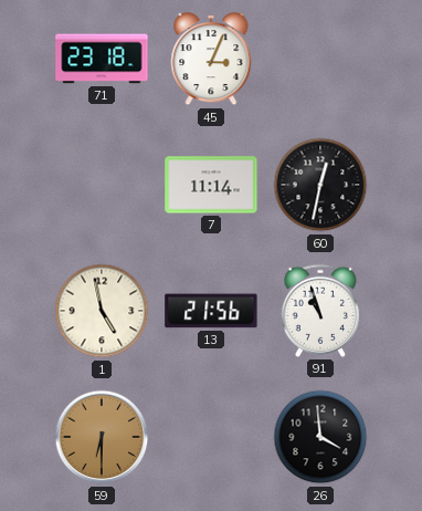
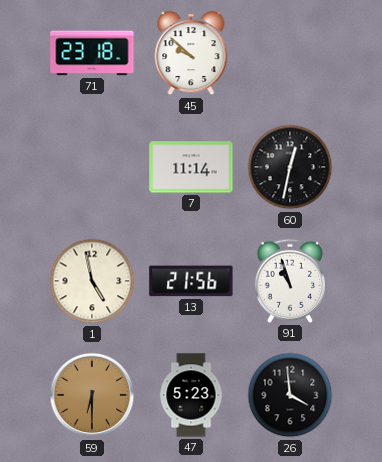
45: 3:04 -> 9:52 (191, 54)
47: none -> 5:23 (191, 395)
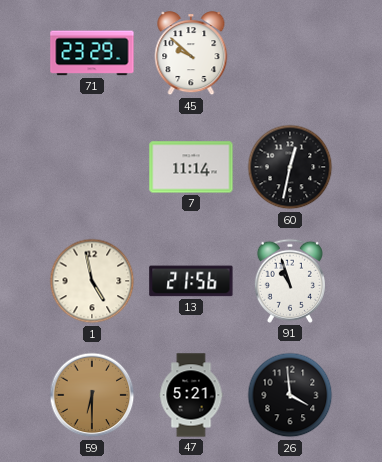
71: 23:18 -> 23:29 (92, 53)
47: 5:23 -> 5:21 (191, 395)
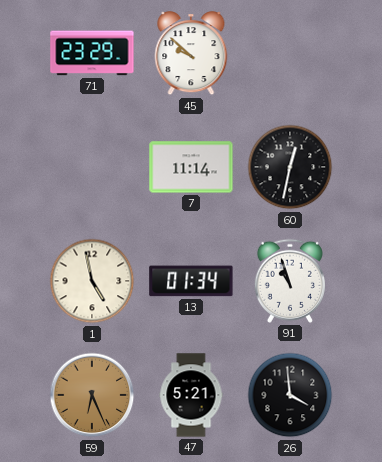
13: 21:56 -> 01:34 (191, 281)
59: 6:30 -> 6:26 (92, 395)
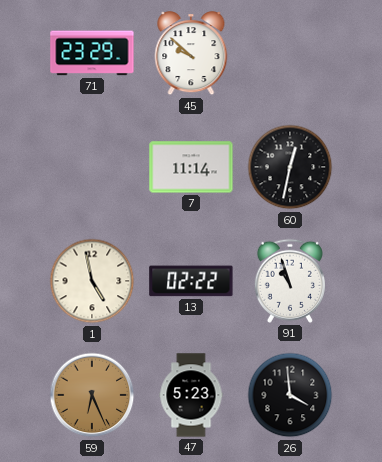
13: 01:34 -> 02:22 (191, 281)
47: 5:21 -> 5:23 (191, 395)
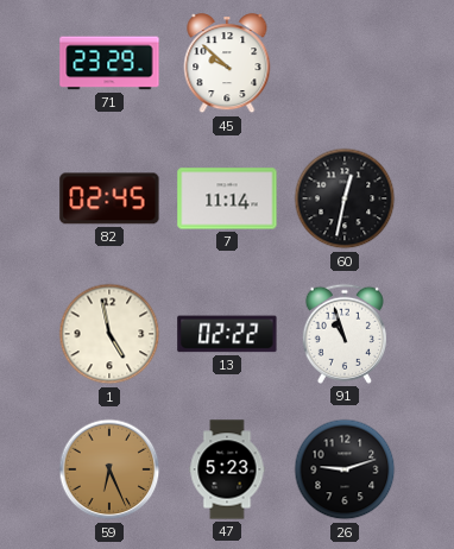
82: none -> 02:45 (109, 198)
26: 3:59 -> 9:12 (345, 469)
